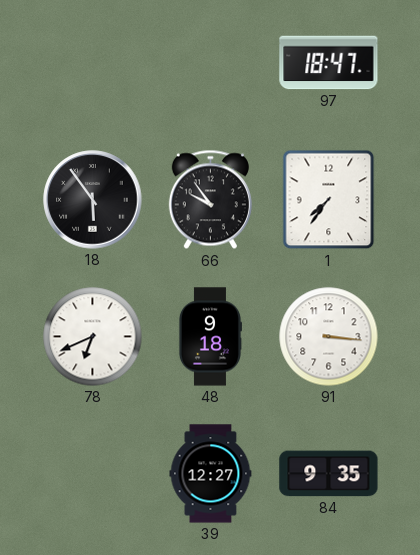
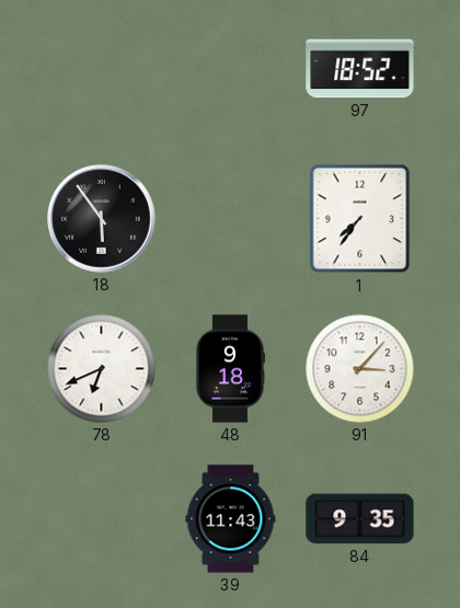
97: 18:47 -> 18:52 (360, 69)
66: 9:54 -> none (210, 200)
91: 3:16 -> 3:07 (360, 369)
39: 12:27 -> 11:43 (231, 519)
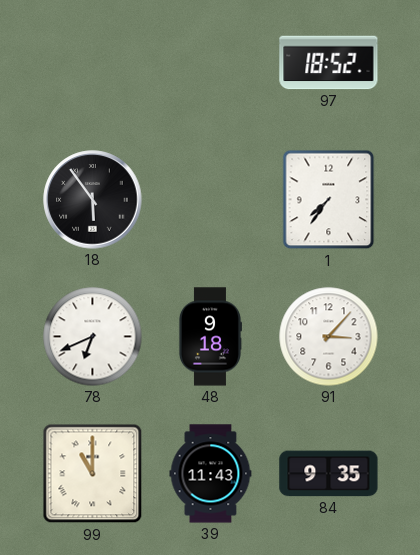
99: none -> 11:00 (93, 474)
